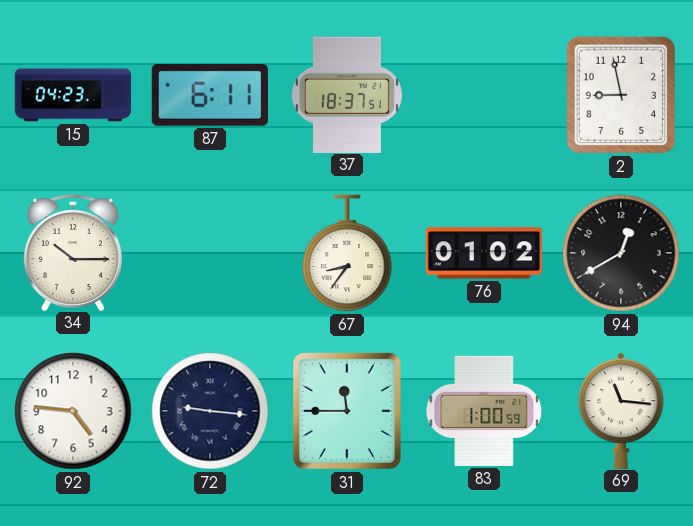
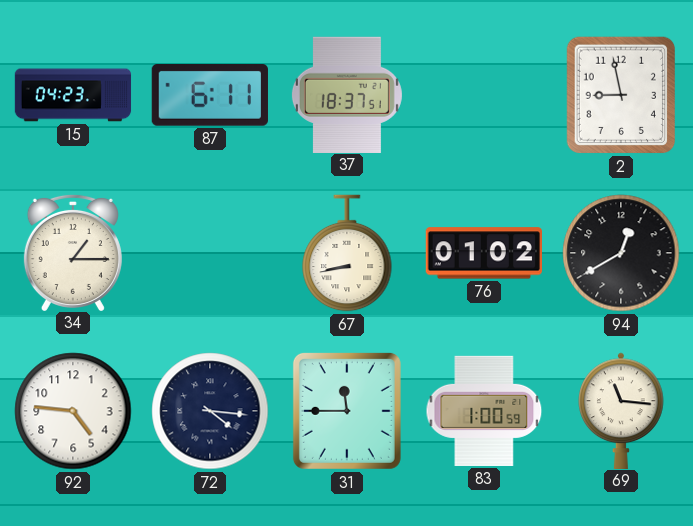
34: 10:15 -> 1:15 (73, 252)
67: 8:36 -> 8:43 (347, 253)
72: 9:16 -> 4:16 (210, 411)
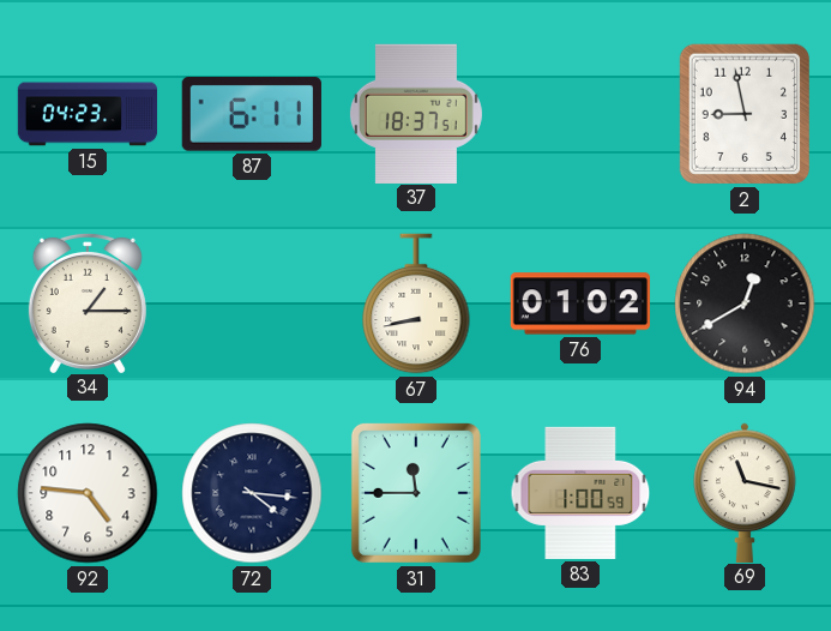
69: 11:16 -> 11:17 (745, 492)
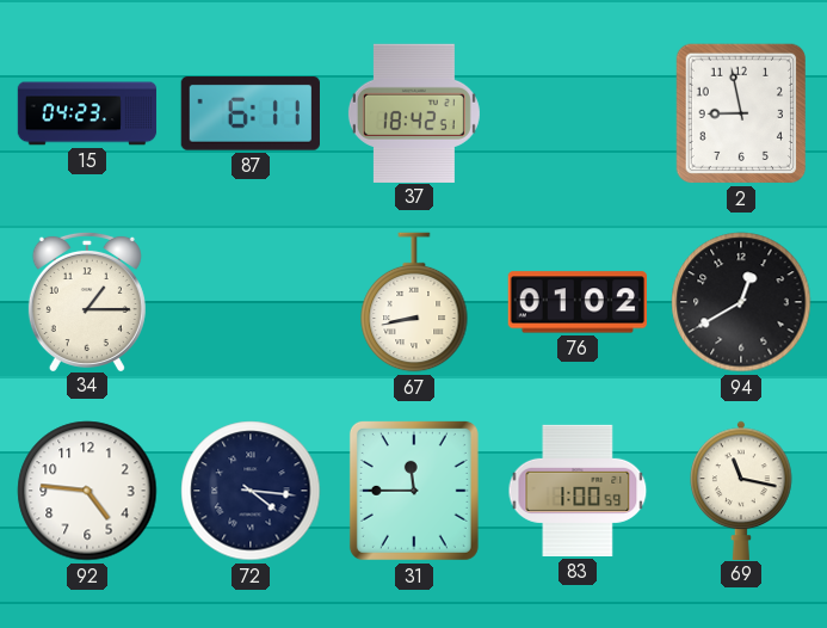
37: 18:37 -> 18:42 (414, 112)
